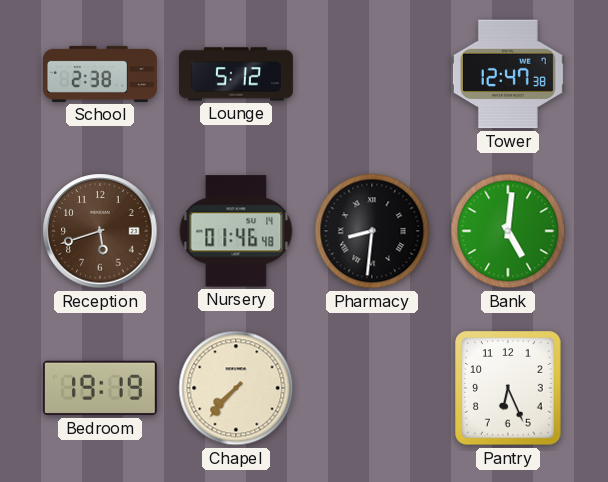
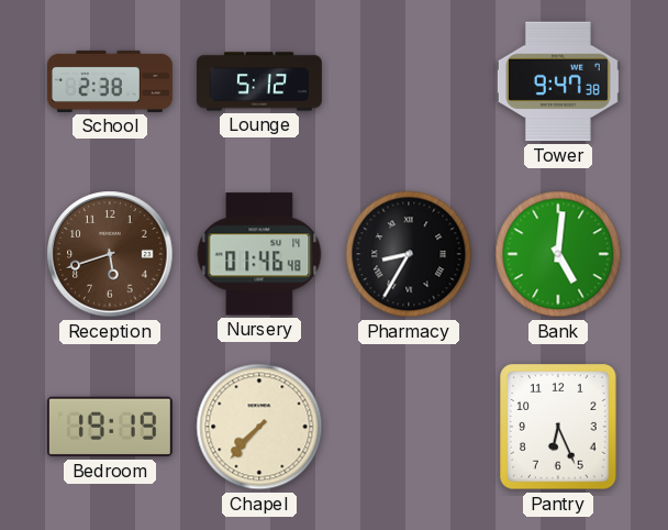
Tower: 12:47 -> 9:47 (558, 81)
Pharmacy: 8:31 -> 8:35 (409, 254)
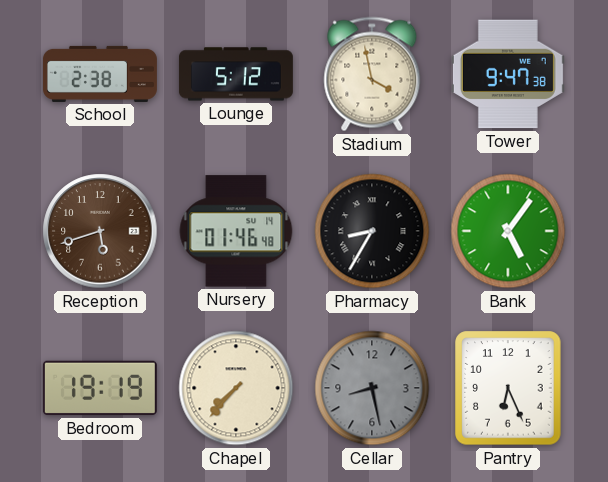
Stadium: none -> 3:58 (372, 74)
Bank: 5:01 -> 5:06 (508, 231)
Cellar: none -> 8:28 (372, 388)
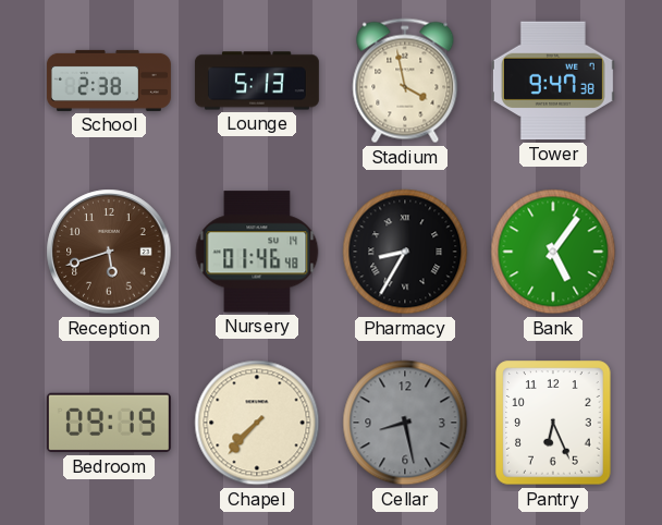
Lounge: 5:12 -> 5:13 (257, 81)
Bedroom: 19:19 -> 09:19 (109, 423)
